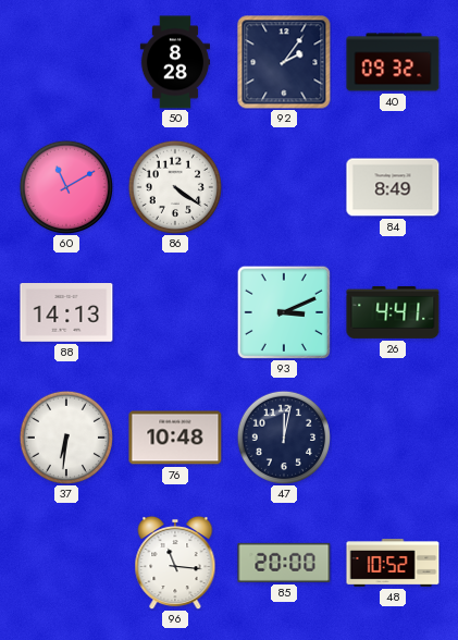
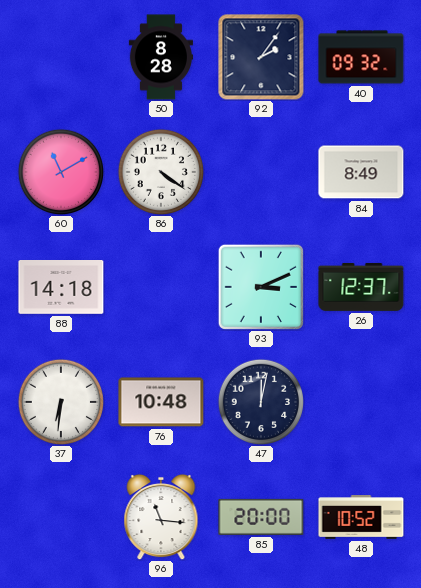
88: 14:13 -> 14:18 (61, 288)
26: 4:41 -> 12:37 (361, 287)
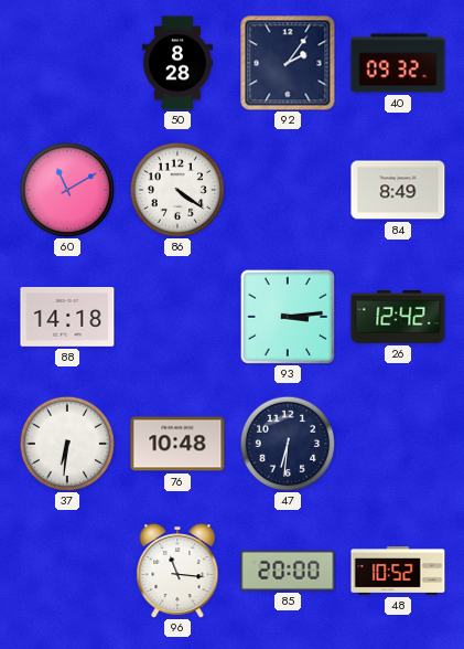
93: 3:11 -> 3:14 (287, 316)
26: 12:37 -> 12:42 (398, 317)
47: 12:02 -> 6:31 (287, 443)
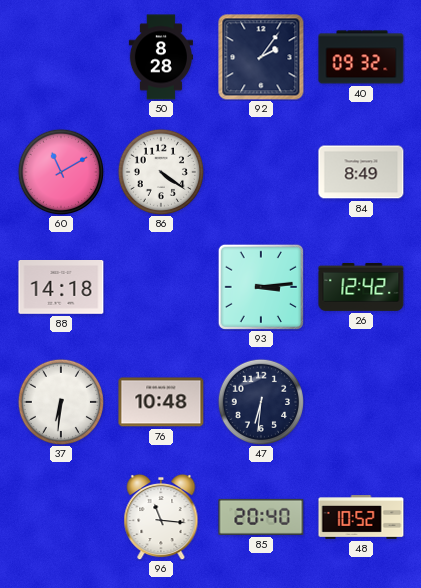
85: 20:00 -> 20:40 (261, 517)
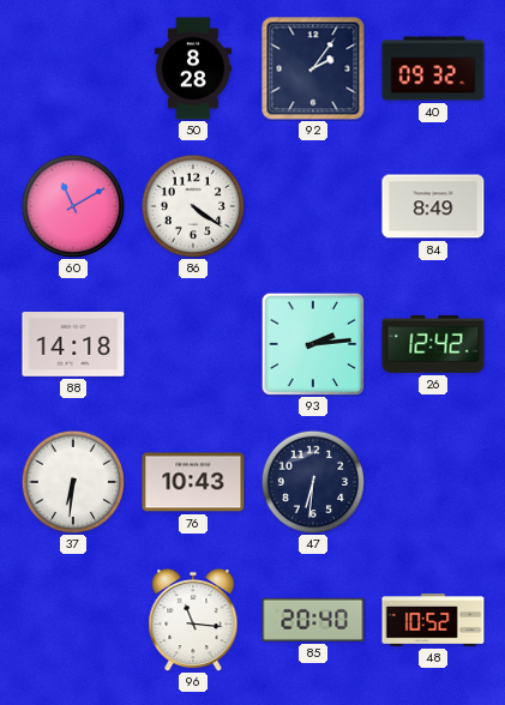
93: 3:14 -> 2:14 (312, 343)
76: 10:48 -> 10:43 (193, 482)
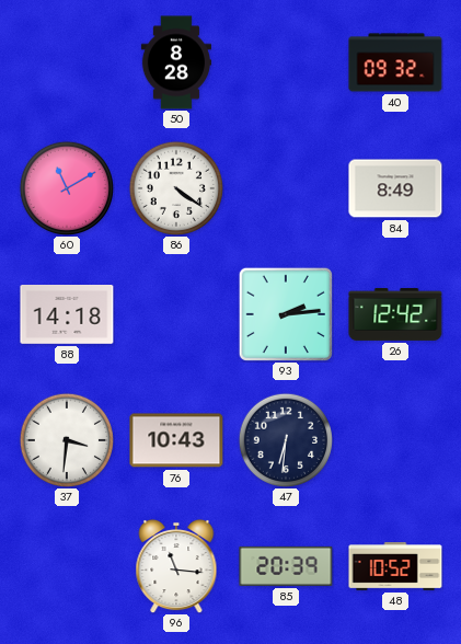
92: 2:06 -> none (313, 68)
37: 6:31 -> 3:31 (66, 439)
85: 20:40 -> 20:39 (286, 566)
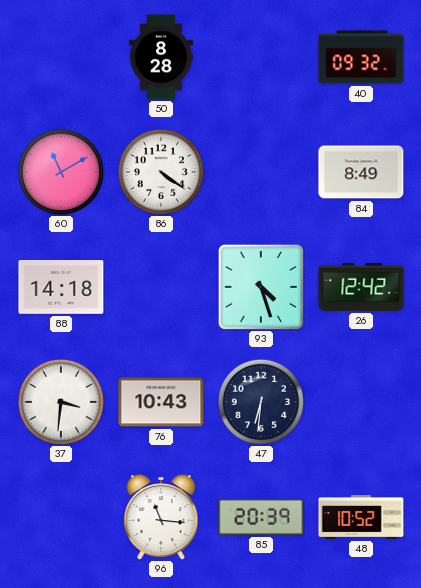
93: 2:14 -> 4:27 (260, 286)
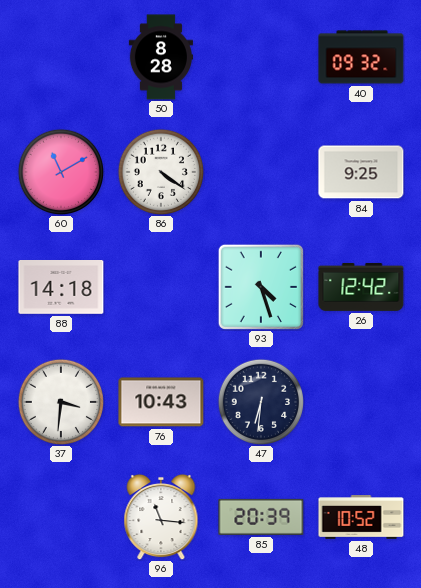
84: 8:49 -> 9:25 (361, 172)
